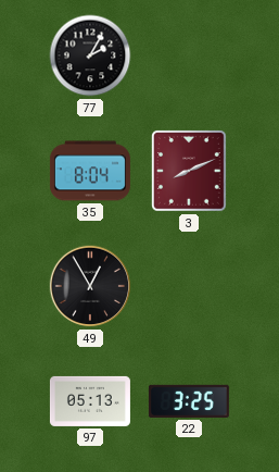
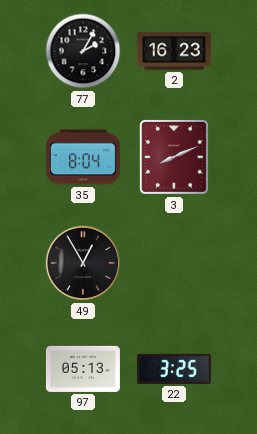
2: none -> 16:23 (174, 51)
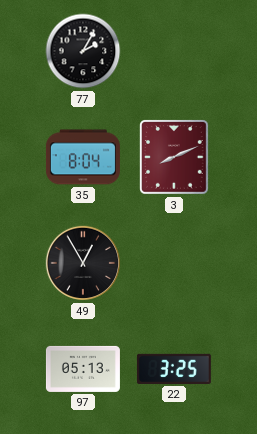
2: 16:23 -> none (174, 51)
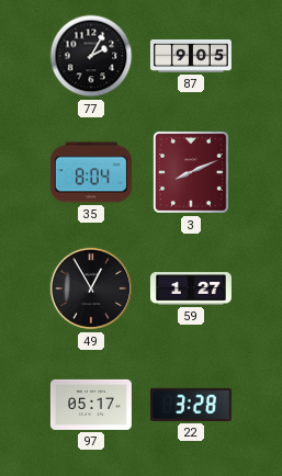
87: none -> 9:05 (191, 56)
59: none -> 1:27 (191, 288)
97: 05:13 -> 05:17 (91, 405)
22: 3:25 -> 3:28 (191, 405)
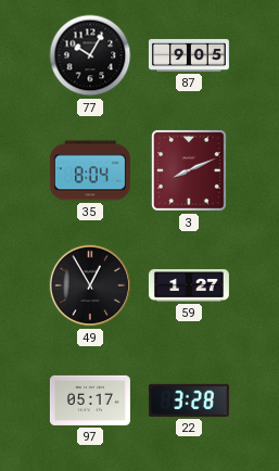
77: 2:05 -> 10:05 (90, 55)
